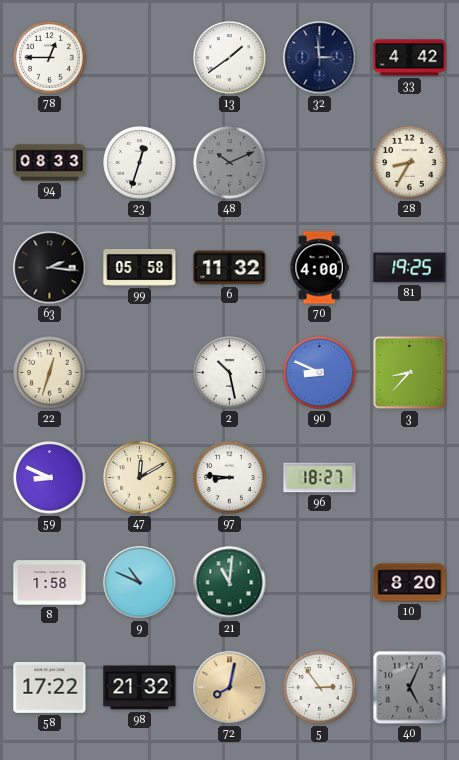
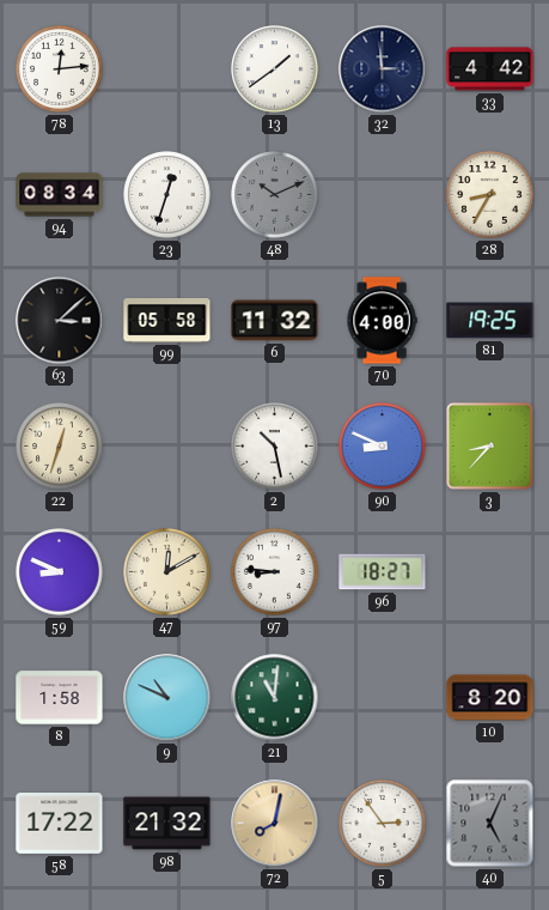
78: 12:45 -> 12:14 (60, 69)
94: 08:33 -> 08:34 (60, 195)
63: 2:16 -> 3:08 (60, 321)
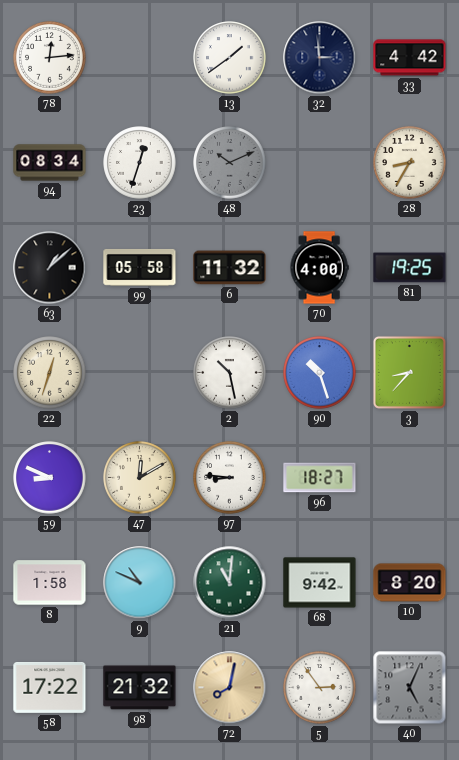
63: 3:08 -> 1:08 (50, 268)
90: 8:49 -> 10:27 (320, 373)
68: none -> 9:42 (320, 583)
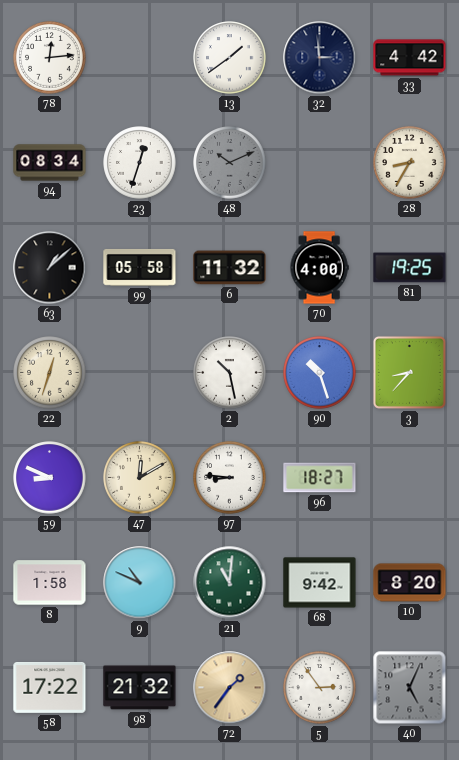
72: 8:02 -> 1:36 (230, 688)
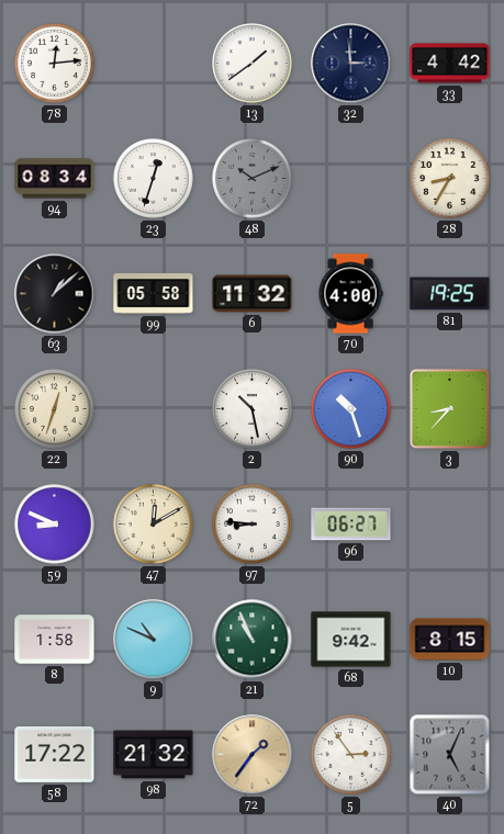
96: 18:27 -> 06:27 (351, 525)
21: 11:01 -> 10:56 (253, 640)
10: 8:20 -> 8:15 (450, 640)
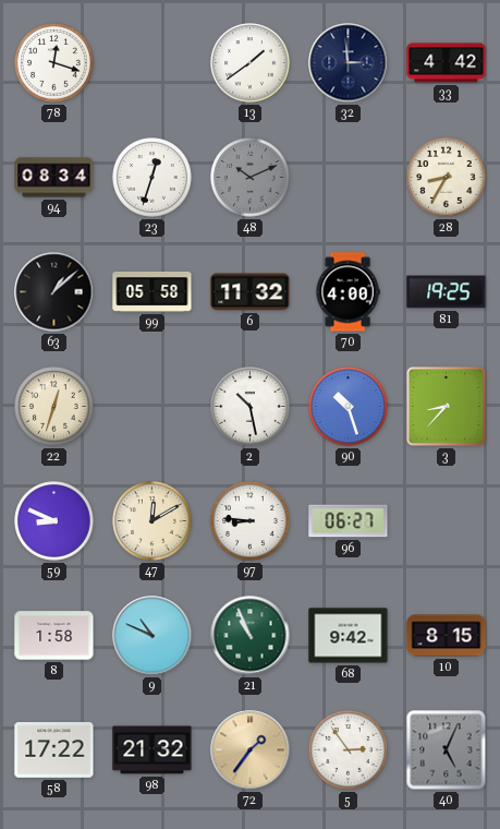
78: 12:14 -> 12:18 (54, 63)
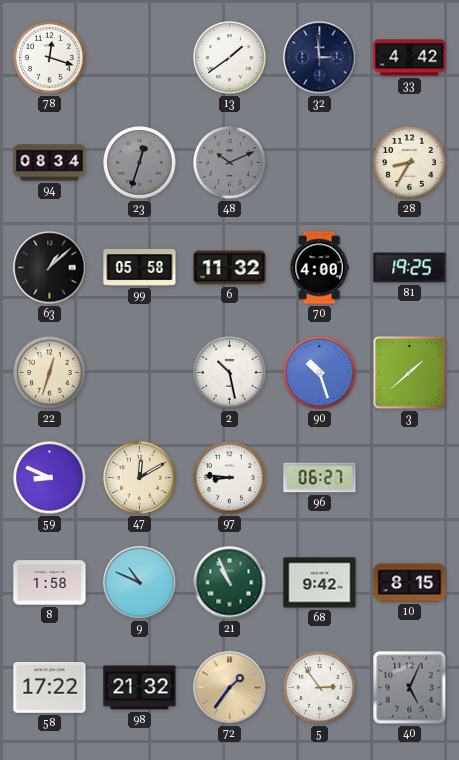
23 dial: white -> grey (140, 163)
3: 8:37 -> 1:38 (409, 372)
